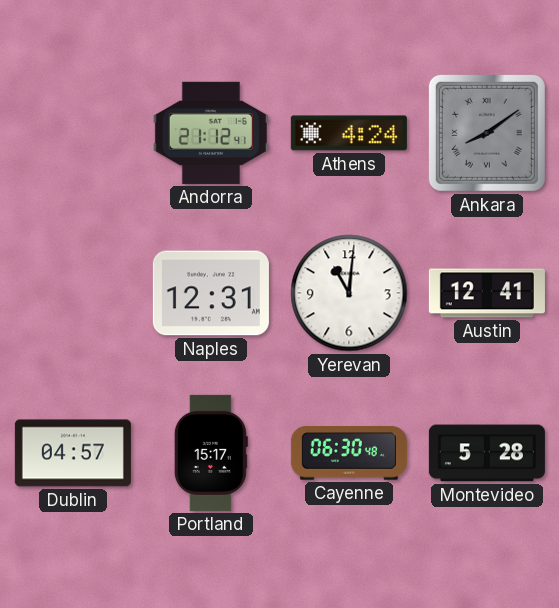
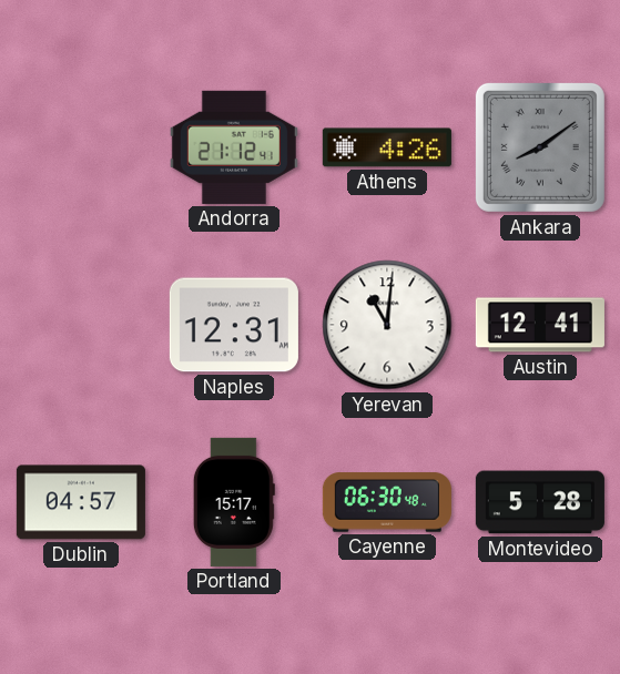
Athens: 4:24 -> 4:26 (387, 147)
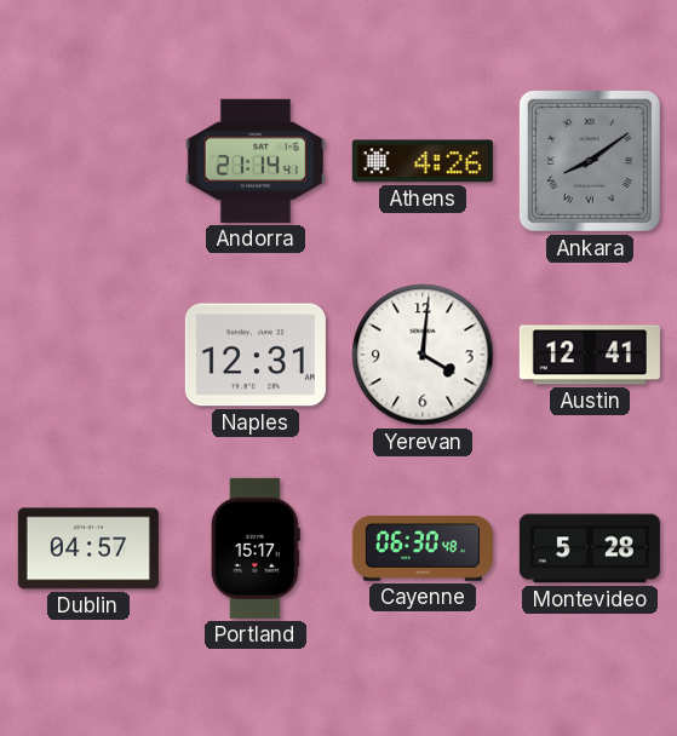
Andorra: 21:12 -> 21:14 (256, 161)
Yerevan: 11:01 -> 4:01 (423, 355)
